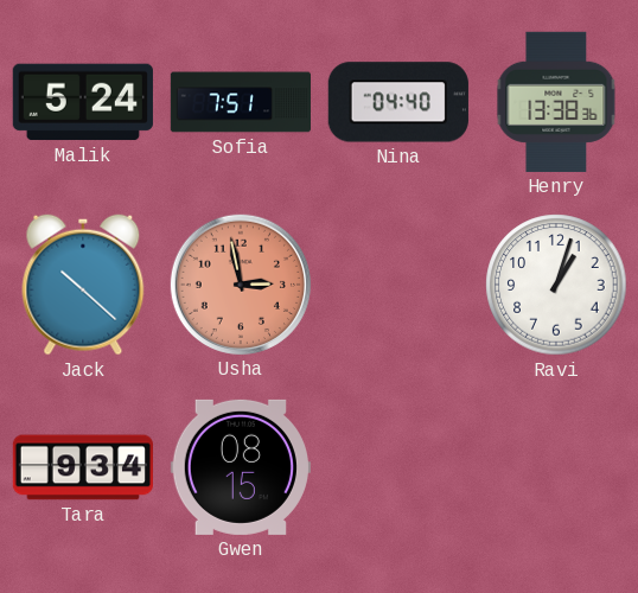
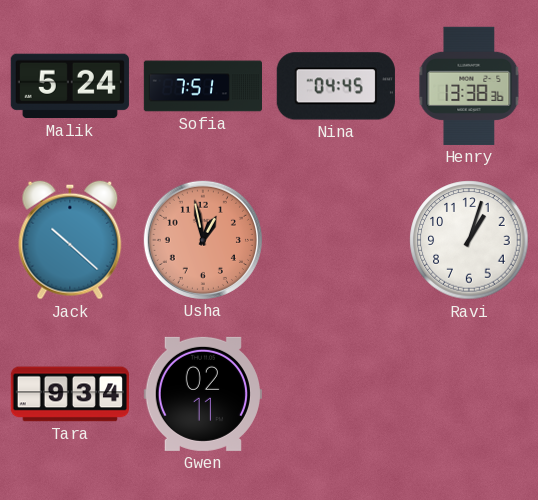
Nina: 04:40 -> 04:45 (336, 86)
Usha: 2:58 -> 12:58 (203, 240)
Gwen: 08:15 -> 02:11 (203, 394)
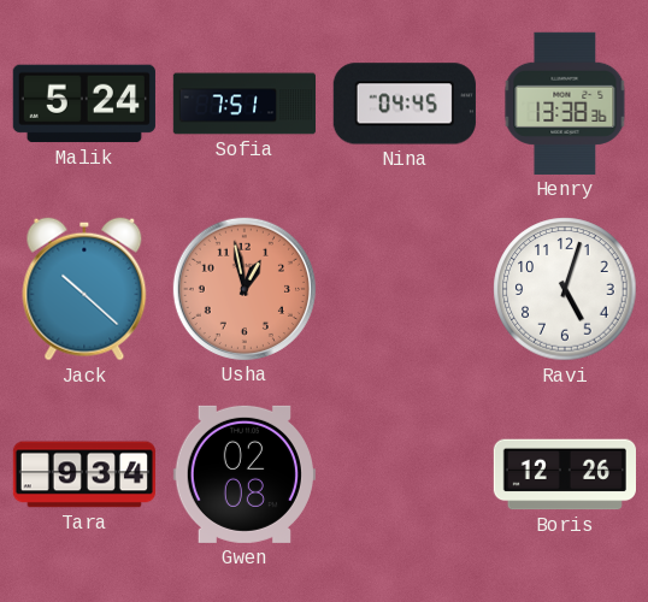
Ravi: 1:03 -> 5:03 (565, 289)
Gwen: 02:11 -> 02:08 (245, 474)
Boris: none -> 12:26 (564, 474)
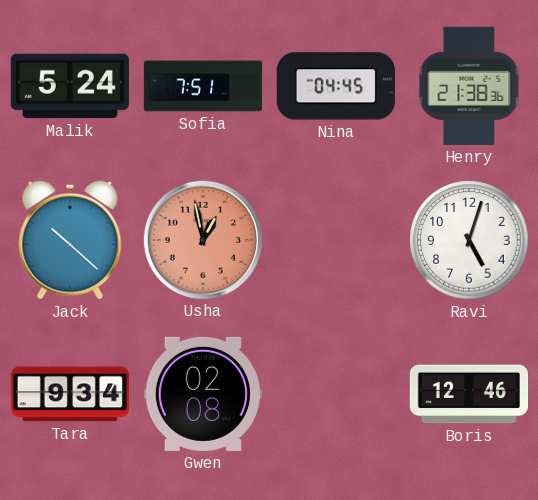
Henry: 13:38 -> 21:38 (469, 86)
Boris: 12:26 -> 12:46 (468, 394)
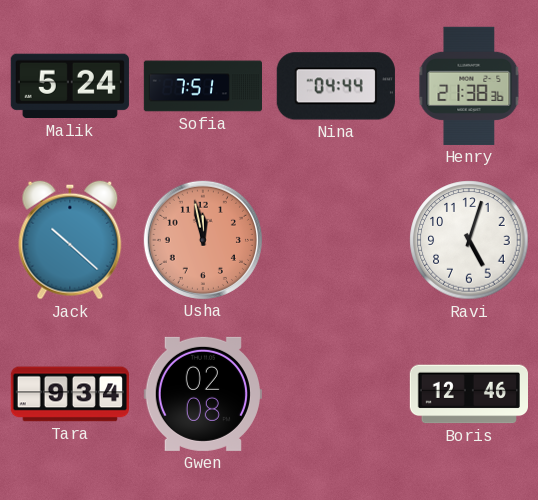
Nina: 04:45 -> 04:44 (336, 86)
Usha: 12:58 -> 11:58 (203, 240)
